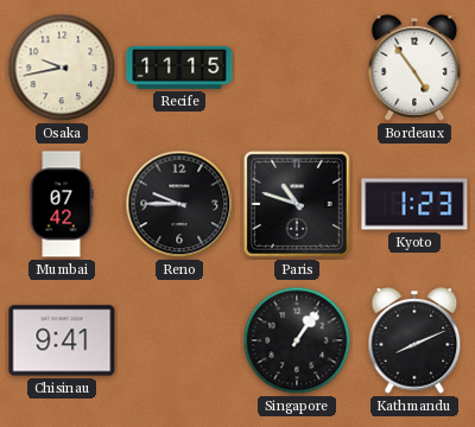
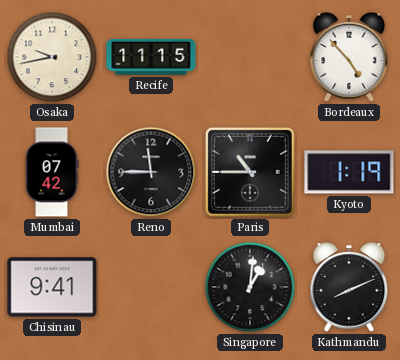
Bordeaux: 4:54 -> 4:53 (349, 58)
Reno: 9:45 -> 11:45 (151, 172)
Paris: 10:48 -> 10:45 (250, 172)
Kyoto: 1:23 -> 1:19 (349, 172)
Singapore: 1:06 -> 1:01 (250, 287)
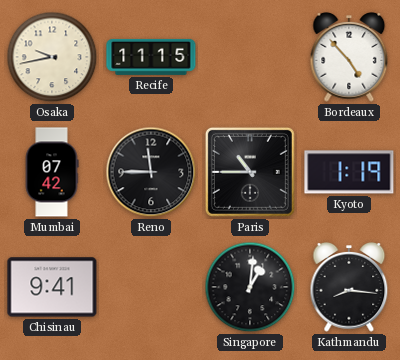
Kathmandu: 8:11 -> 8:16 (349, 288)
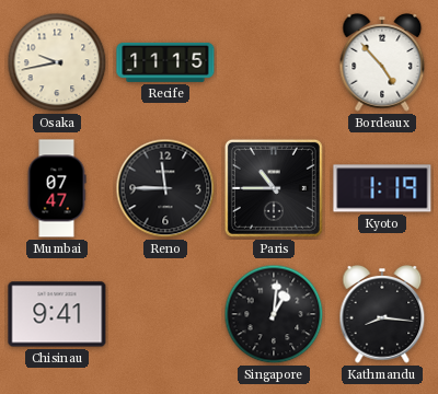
Mumbai: 07:42 -> 07:47 (57, 188)
